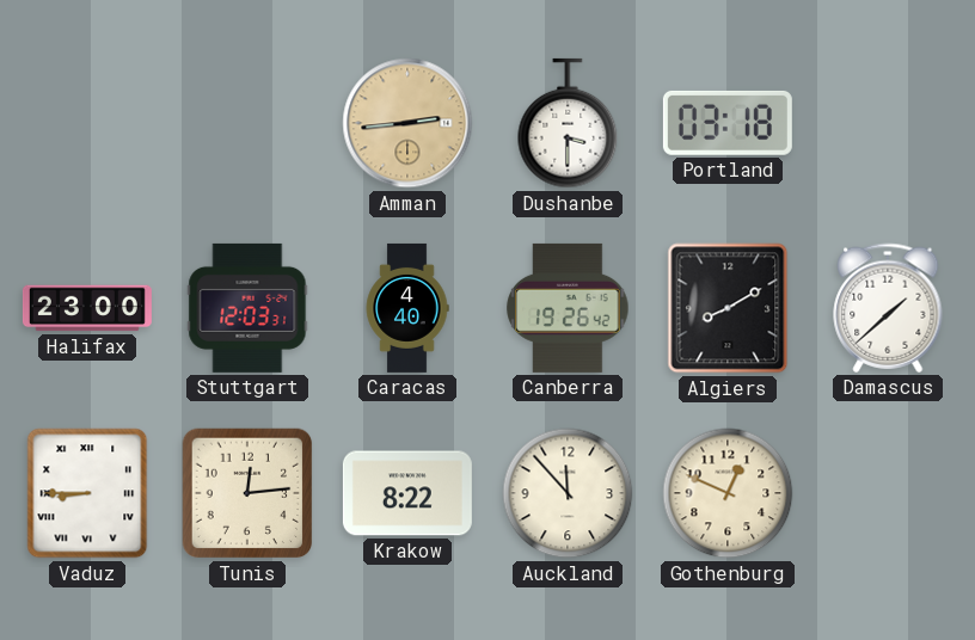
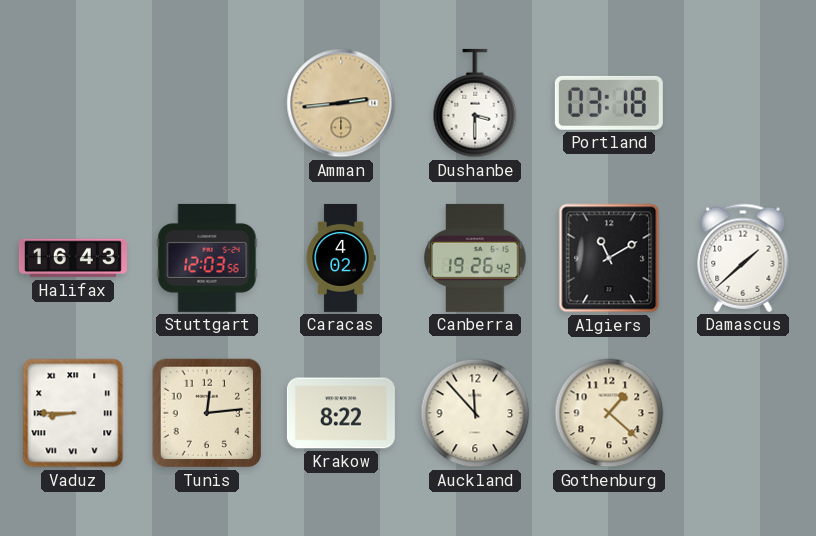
Halifax: 23:00 -> 16:43 (73, 258)
Stuttgart: 12:03:31 -> 12:03:56 (207, 258)
Caracas: 4:40 -> 4:02 (341, 258)
Algiers: 8:10 -> 11:10 (609, 258)
Gothenburg: 12:49 -> 1:22 (609, 413)
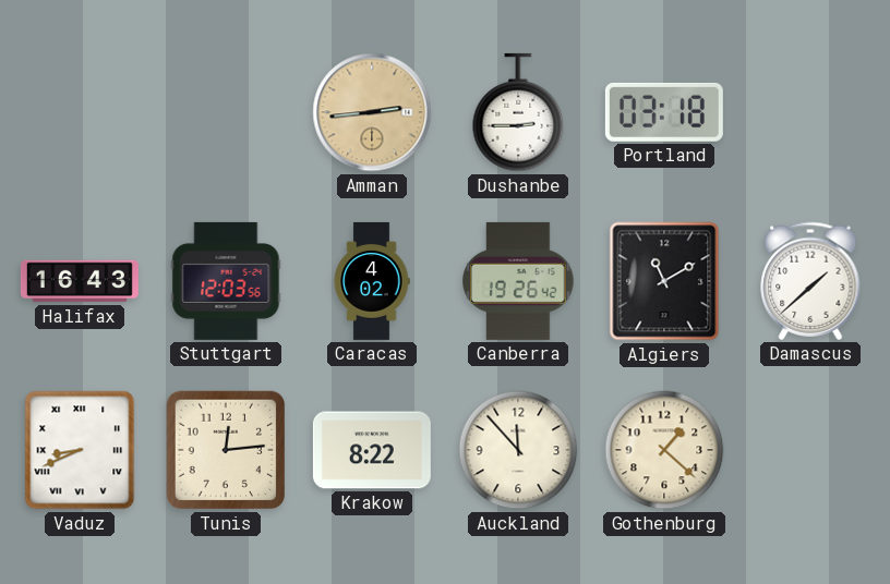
Dushanbe: 3:30 -> 2:45 (518, 112)
Vaduz: 8:45 -> 8:41 (80, 450)
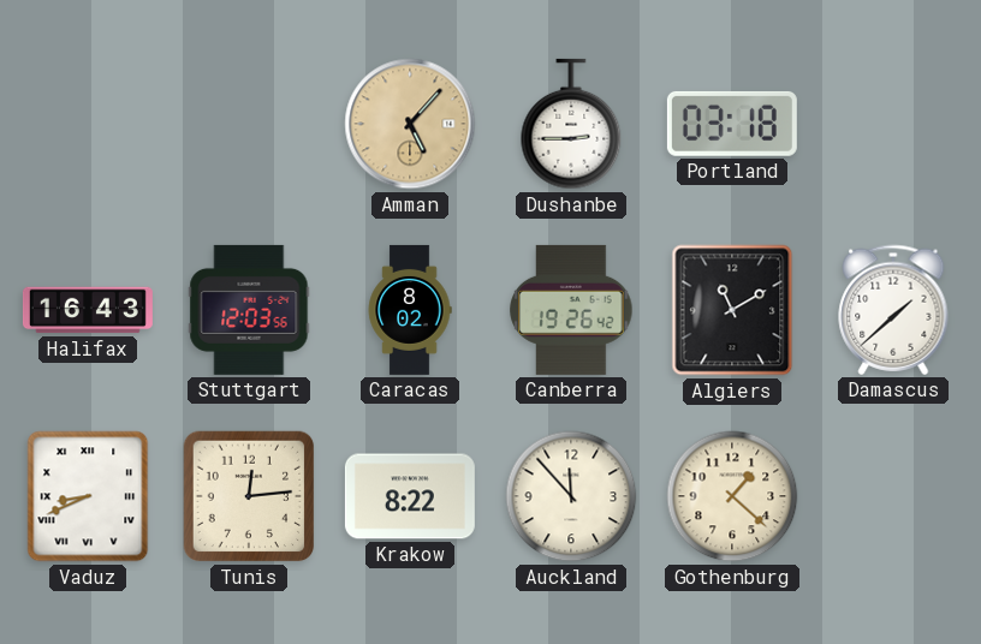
Amman: 2:44 -> 5:07 (410, 124)
Caracas: 4:02 -> 8:02 (410, 310)
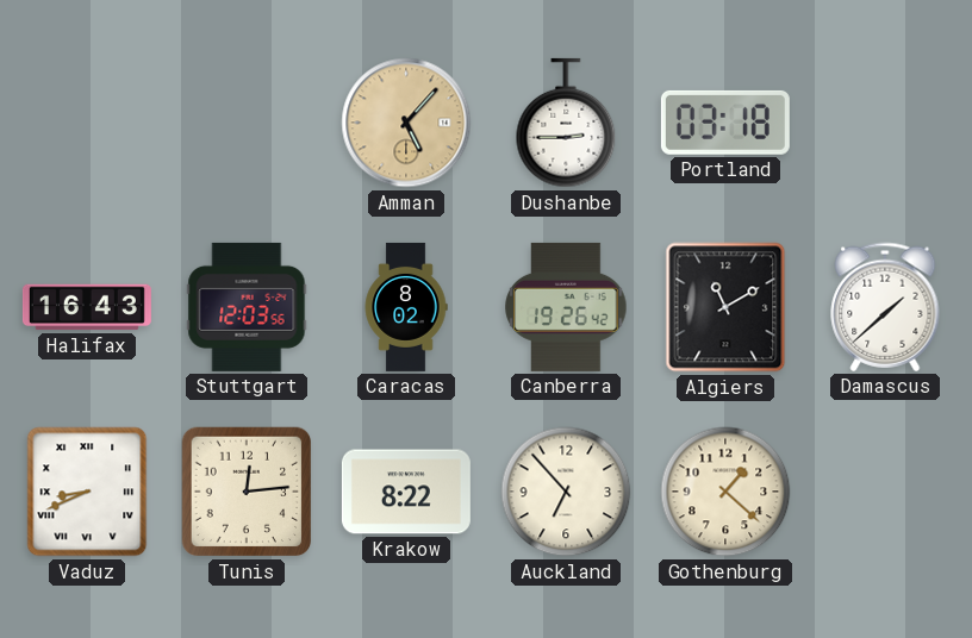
Auckland: 11:53 -> 6:53 (566, 492)
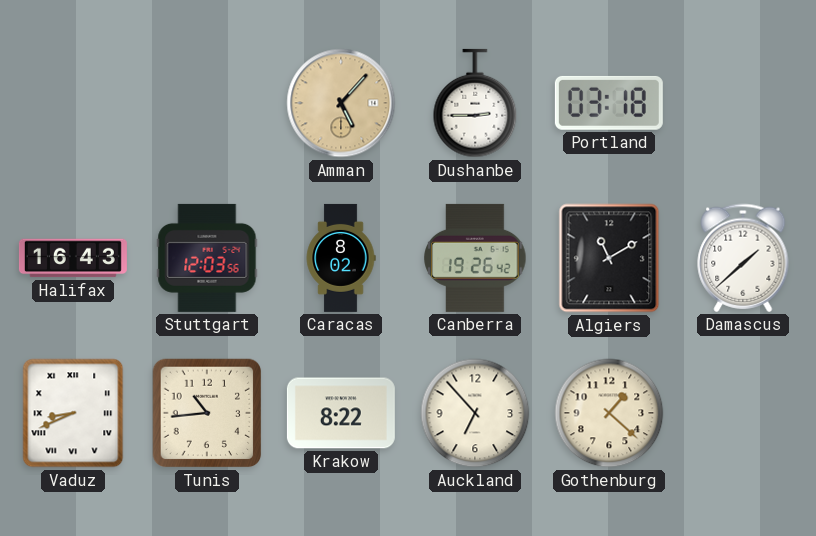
Tunis: 12:14 -> 10:44 (207, 413)
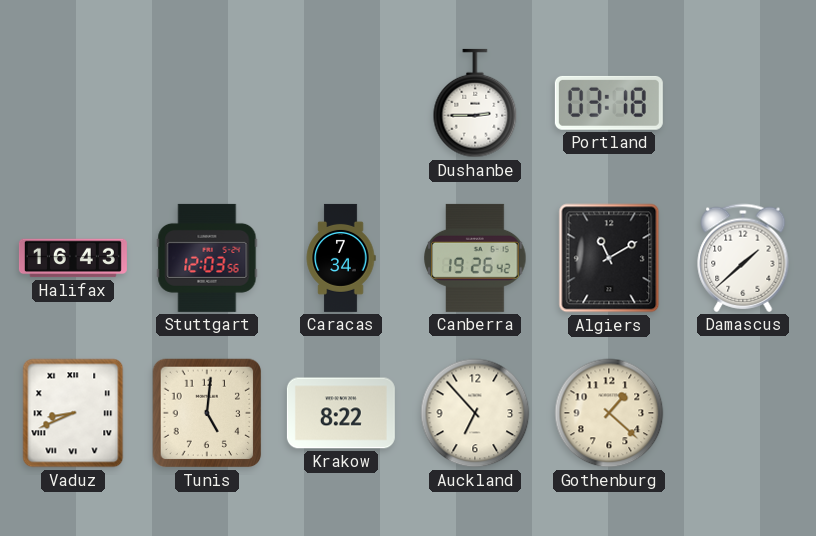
Amman: 5:07 -> none (341, 103)
Caracas: 8:02 -> 7:34 (341, 258)
Tunis: 10:44 -> 5:01 (207, 413)
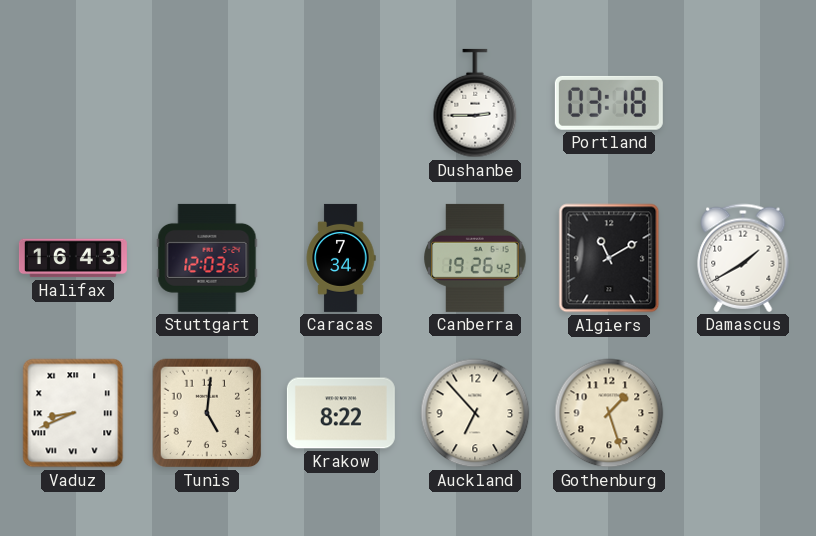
Damascus: 1:38 -> 1:40 (743, 258)
Gothenburg: 1:22 -> 1:27 (609, 413)
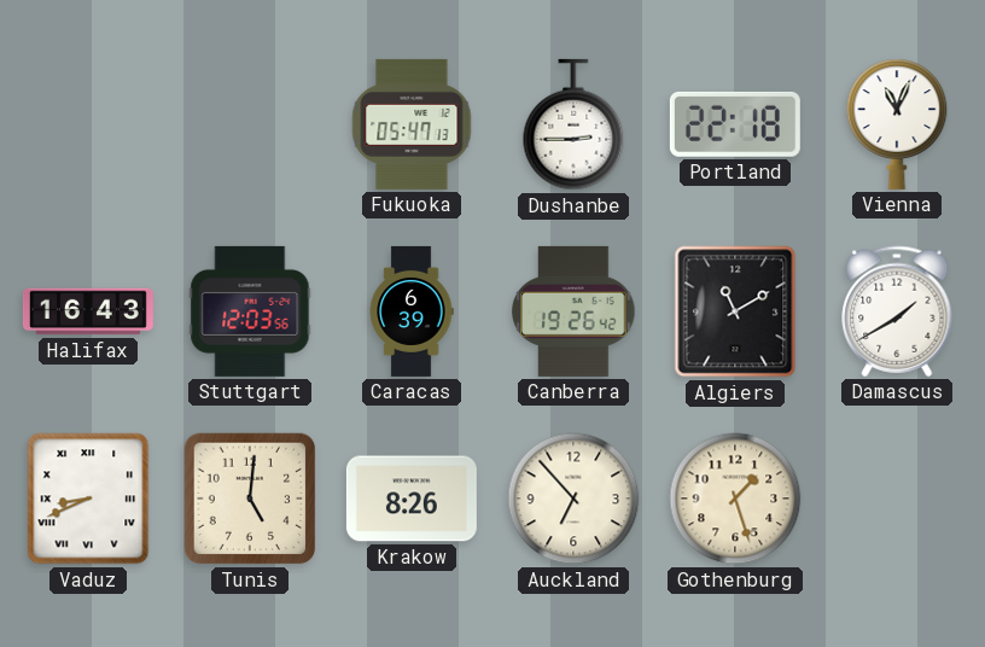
Fukuoka: none -> 05:47 (412, 124)
Portland: 03:18 -> 22:18 (735, 124)
Vienna: none -> 11:04 (897, 124)
Caracas: 7:34 -> 6:39 (412, 311)
Krakow: 8:22 -> 8:26 (412, 499)
